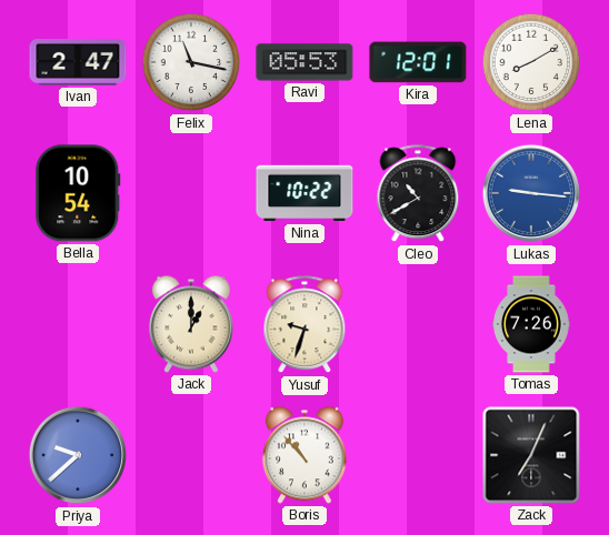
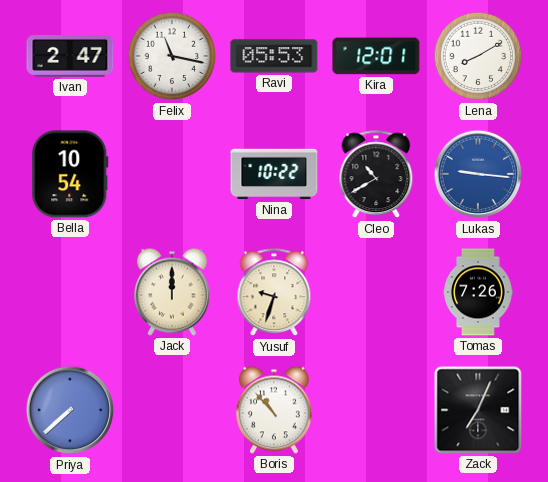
Jack: 1:00 -> 12:00 (172, 292)
Priya: 9:38 -> 7:38 (70, 410)
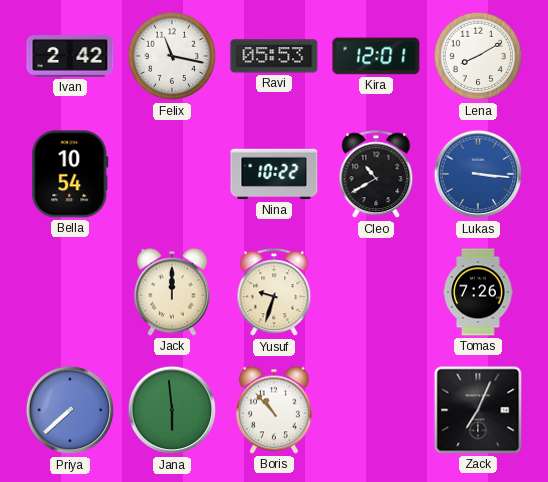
Ivan: 2:47 -> 2:42 (70, 57)
Lukas: 9:16 -> 3:16 (478, 174)
Jana: none -> 5:59 (172, 410)
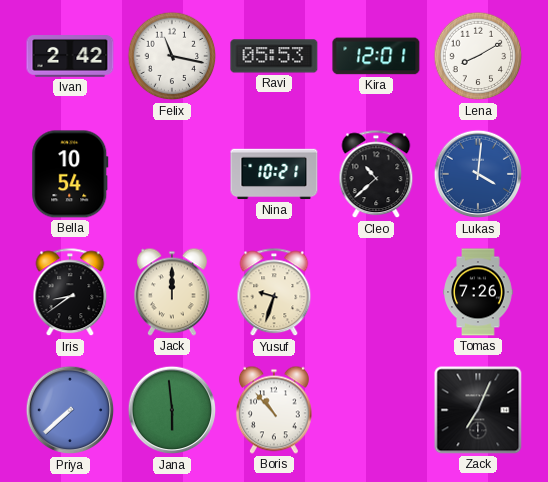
Nina: 10:22 -> 10:21 (274, 174)
Cleo: 10:40 -> 10:38 (376, 175)
Lukas: 3:16 -> 4:01 (478, 174)
Iris: none -> 8:39 (70, 293)
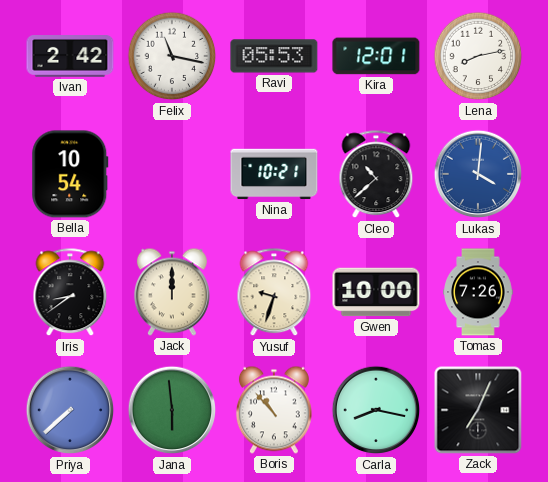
Lena: 8:10 -> 8:13 (478, 56)
Gwen: none -> 10:00 (376, 292)
Carla: none -> 8:17 (376, 410)
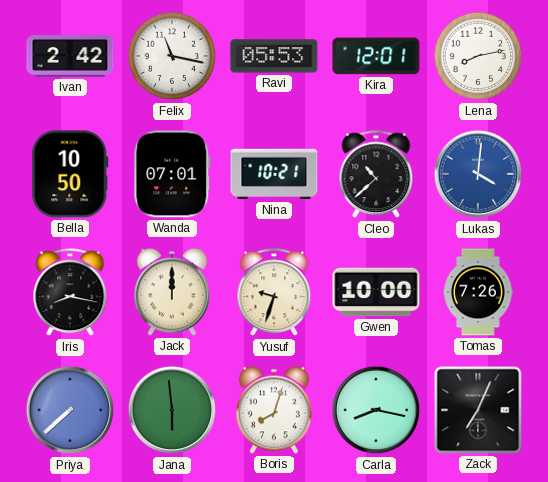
Bella: 10:54 -> 10:50 (70, 174)
Wanda: none -> 07:01 (172, 174)
Iris: 8:39 -> 8:17 (70, 293)
Boris: 10:53 -> 8:03 (274, 410)
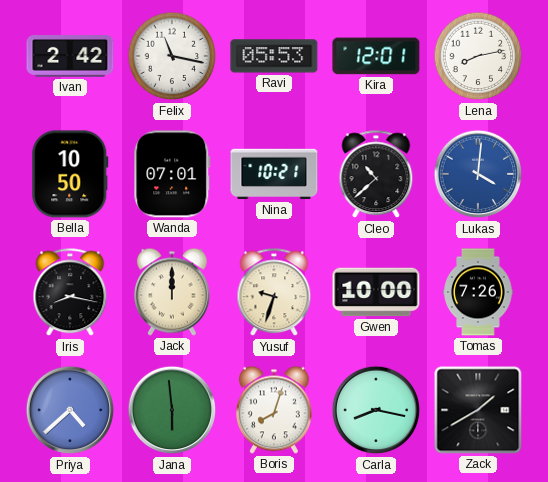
Priya: 7:38 -> 4:38 (70, 410)
Zack: 7:04 -> 1:40 (478, 410)
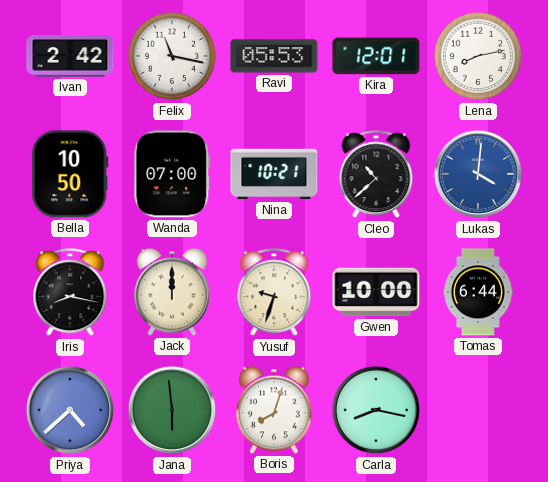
Wanda: 07:01 -> 07:00 (172, 174)
Tomas: 7:26 -> 6:44 (478, 292)
Zack: 1:40 -> none (478, 410)
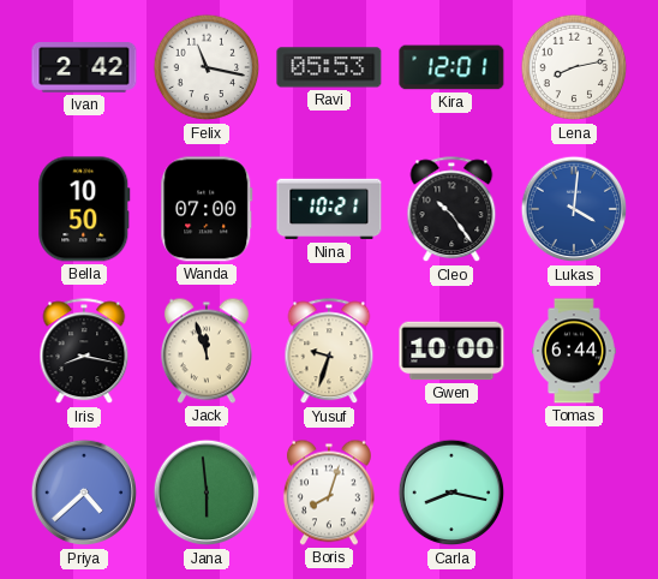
Cleo: 10:38 -> 10:24 (451, 210)
Jack: 12:00 -> 11:57 (207, 351)
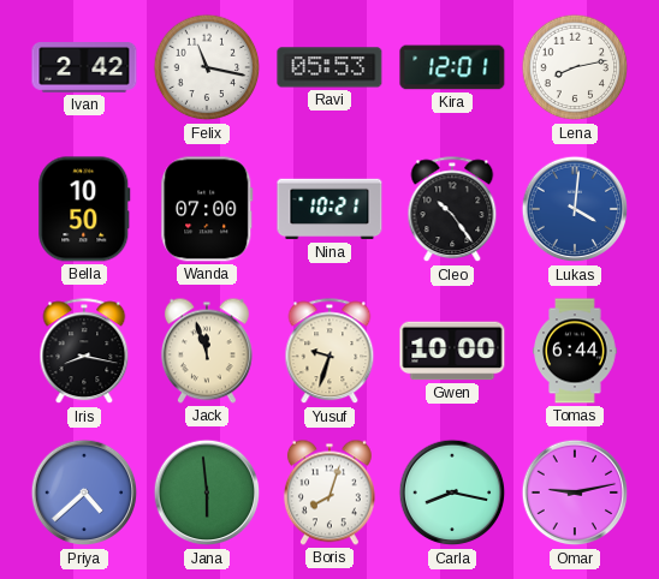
Omar: none -> 9:13 (575, 493)
